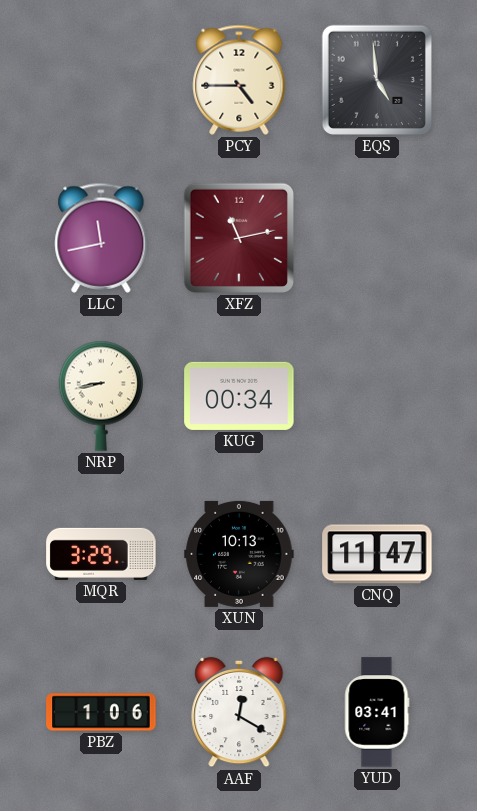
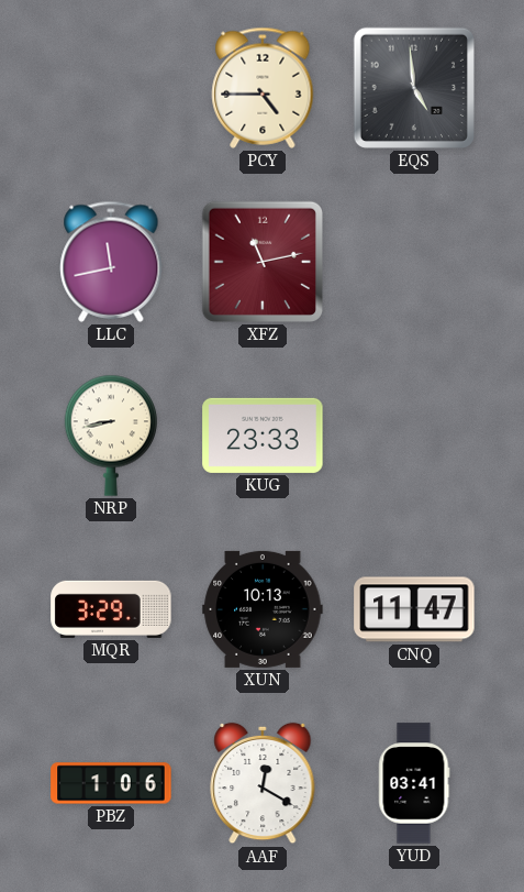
KUG: 00:34 -> 23:33 (263, 436)
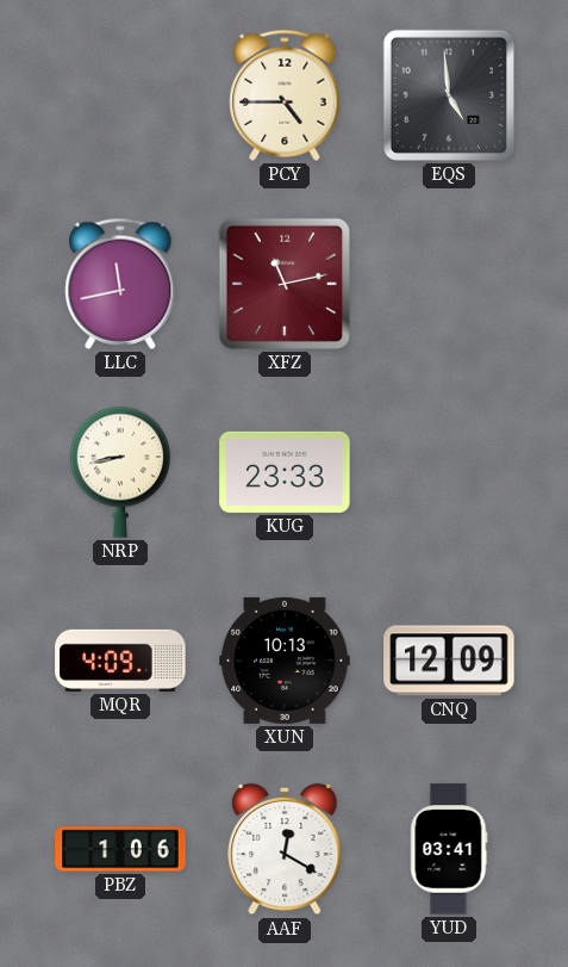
MQR: 3:29 -> 4:09 (120, 661)
CNQ: 11:47 -> 12:09 (449, 661)
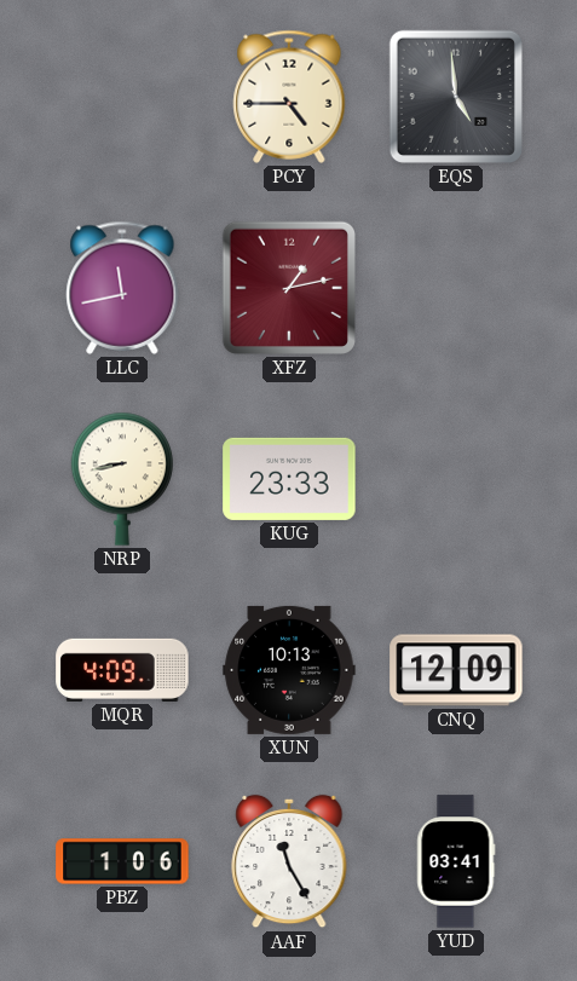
XFZ: 11:13 -> 1:13 (289, 288)
AAF: 12:20 -> 11:25 (289, 861)
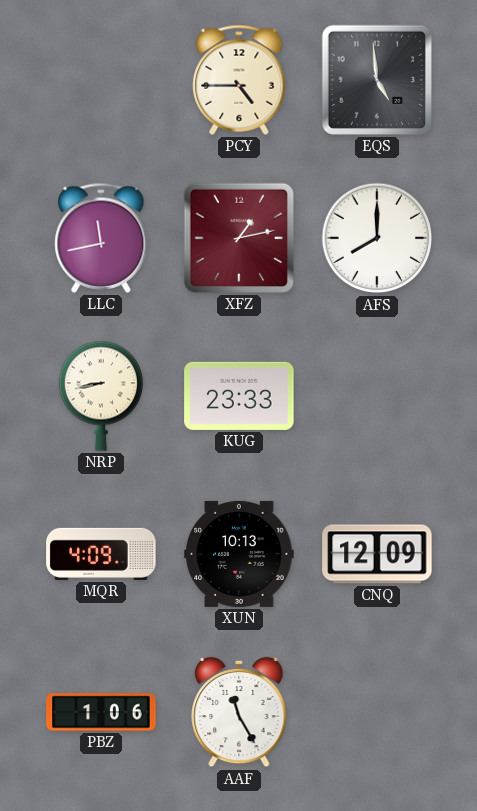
AFS: none -> 8:00 (377, 238)
YUD: 03:41 -> none (456, 861)
